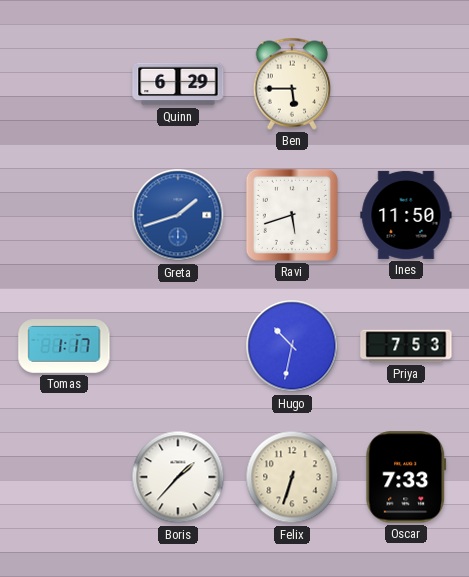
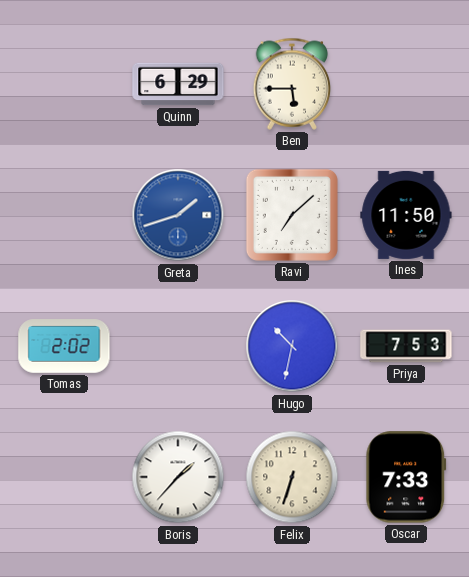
Ravi: 5:42 -> 7:08 (292, 215)
Tomas: 1:17 -> 2:02 (64, 346)
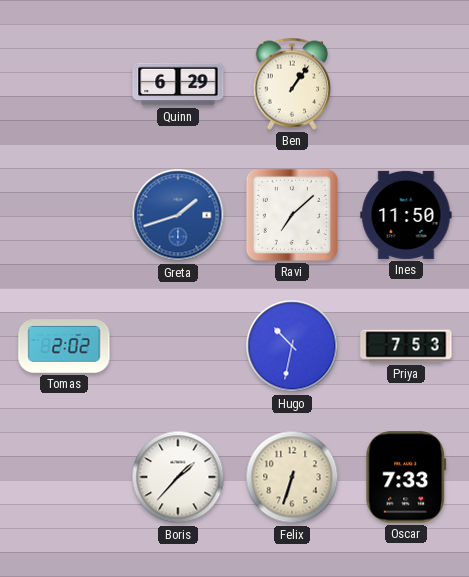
Ben: 5:45 -> 1:06 (292, 84)
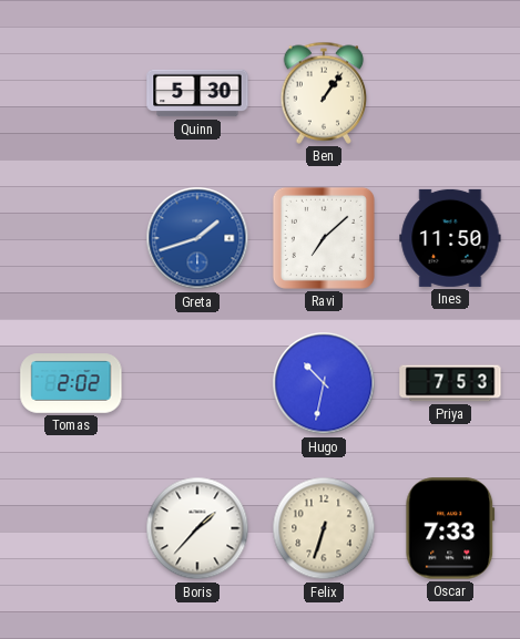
Quinn: 6:29 -> 5:30 (197, 93)
